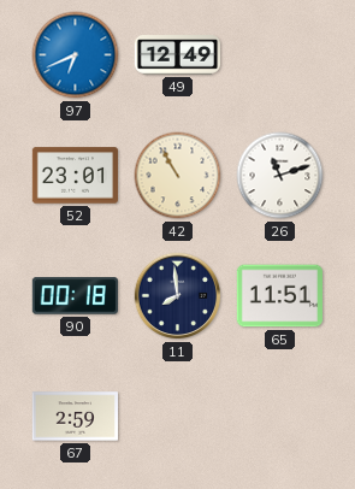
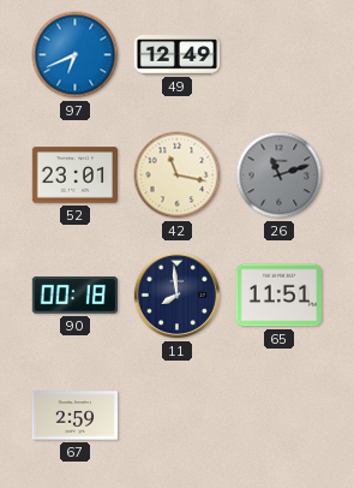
42: 10:55 -> 11:17 (178, 175)
26 dial: white -> grey (280, 175)
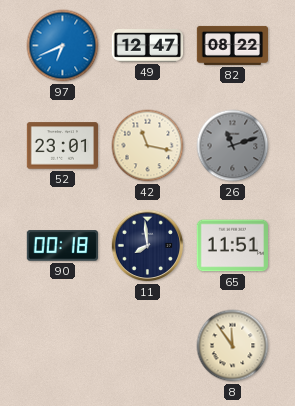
49: 12:49 -> 12:47 (148, 46)
82: none -> 08:22 (232, 45)
67: 2:59 -> none (74, 416)
8: none -> 11:54 (233, 346)
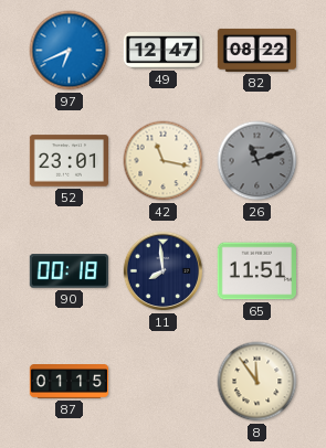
87: none -> 01:15 (70, 382)
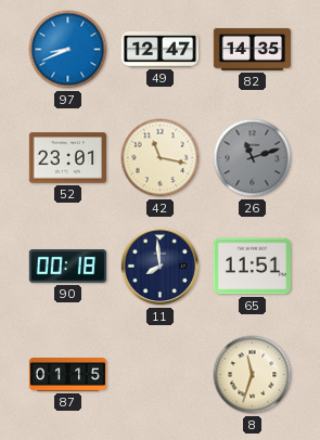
97: 6:41 -> 8:41 (68, 50)
82: 08:22 -> 14:35 (252, 49)
8: 11:54 -> 11:33 (253, 375)
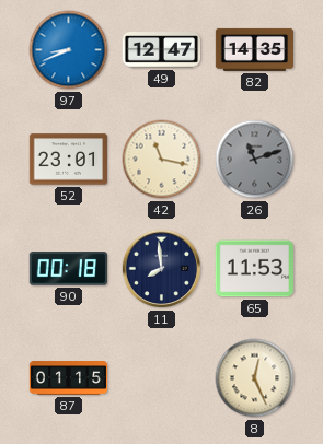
65: 11:51 -> 11:53 (254, 269)
8: 11:33 -> 12:26 (255, 378)
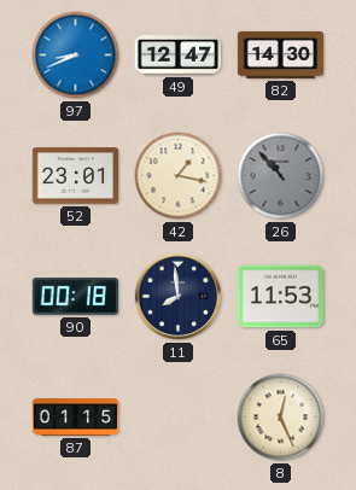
82: 14:35 -> 14:30 (280, 54)
42: 11:17 -> 1:17 (179, 176)
26: 11:12 -> 10:53 (281, 176)
